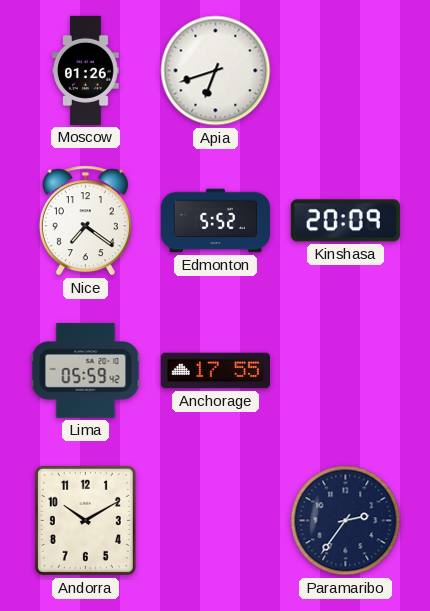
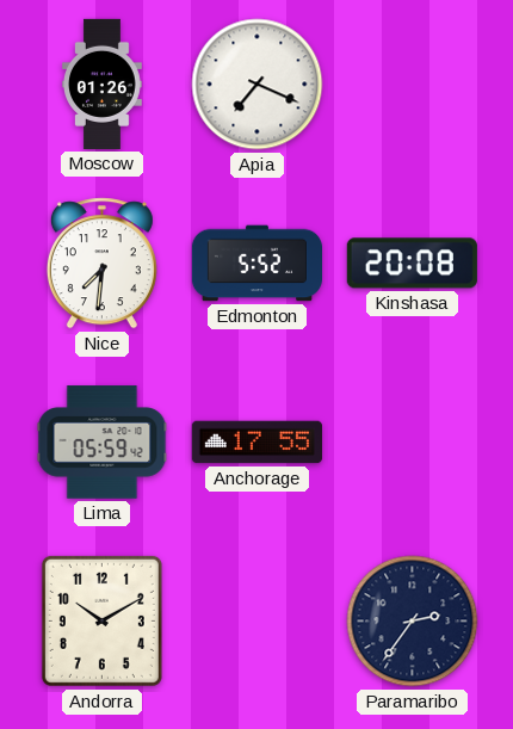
Apia: 6:42 -> 7:19 (258, 85)
Nice: 7:21 -> 7:31 (101, 264)
Kinshasa: 20:09 -> 20:08 (412, 264)
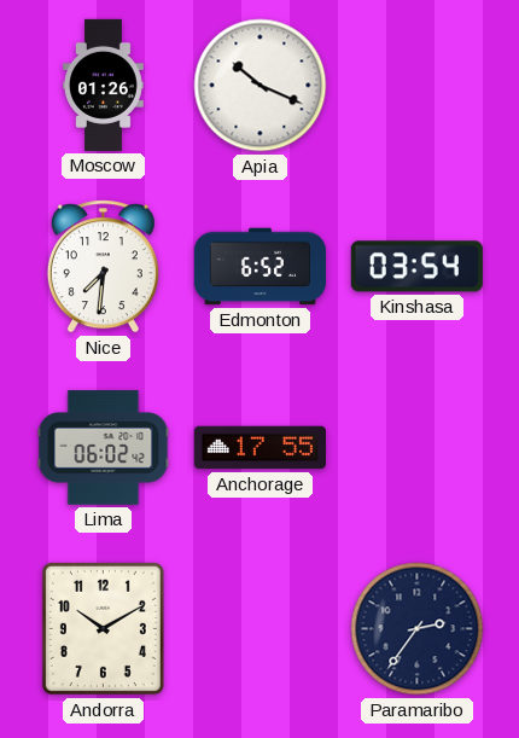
Apia: 7:19 -> 10:19 (261, 86)
Edmonton: 5:52 -> 6:52 (259, 267)
Kinshasa: 20:08 -> 03:54 (416, 267)
Lima: 05:59 -> 06:02 (104, 448)
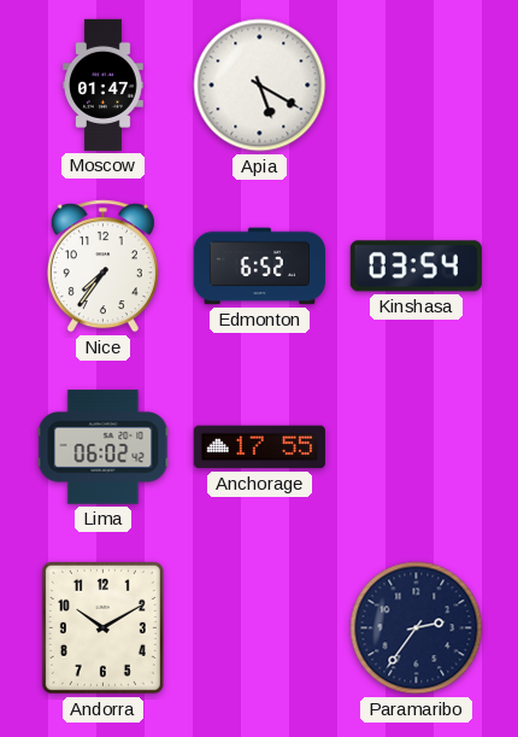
Moscow: 01:26 -> 01:47 (104, 84)
Apia: 10:19 -> 5:20 (260, 86)
Nice: 7:31 -> 7:36 (102, 267)
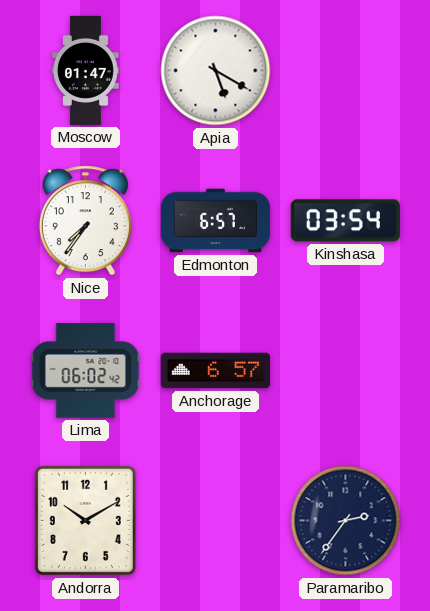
Edmonton: 6:52 -> 6:57 (215, 221)
Anchorage: 17:55 -> 6:57 (215, 371)
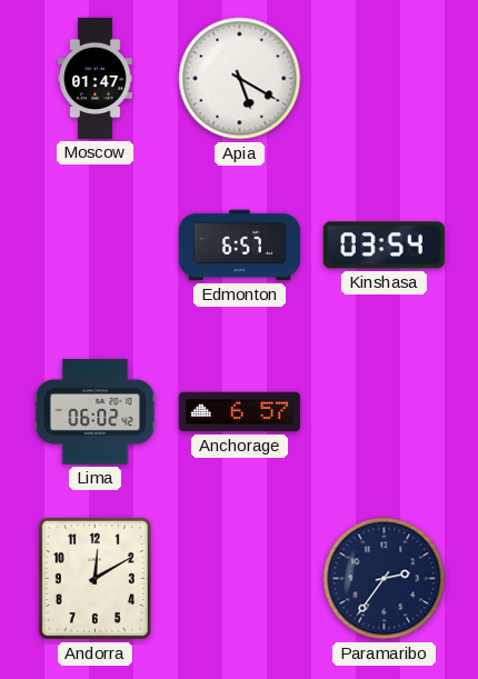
Nice: 7:36 -> none (85, 221)
Andorra: 10:10 -> 12:10 (94, 578)
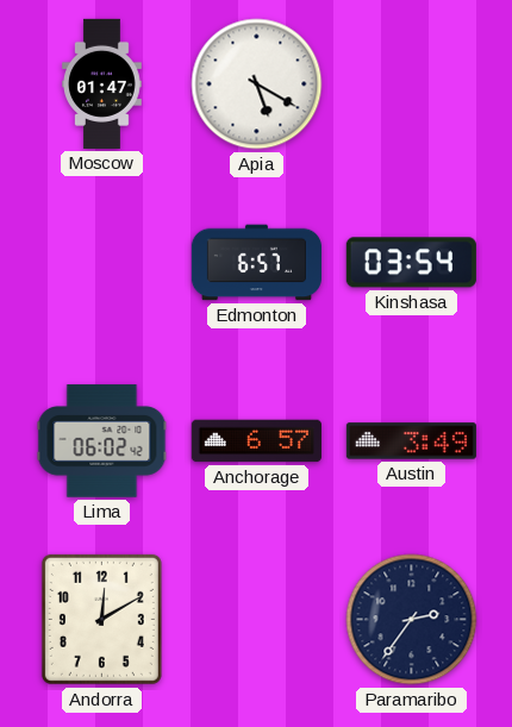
Austin: none -> 3:49 (411, 441)
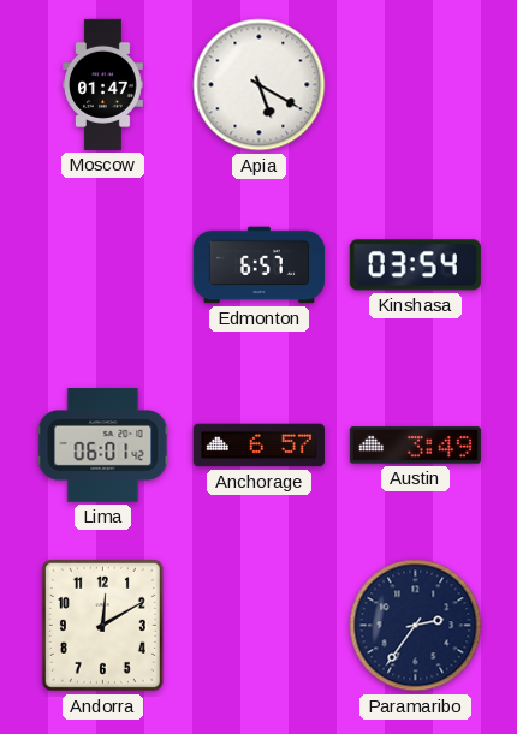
Lima: 06:02 -> 06:01 (103, 446)
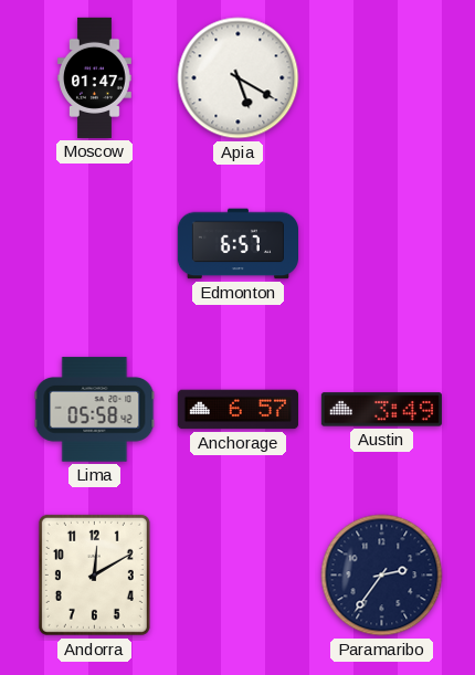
Kinshasa: 03:54 -> none (415, 265)
Lima: 06:01 -> 05:58 (95, 410)
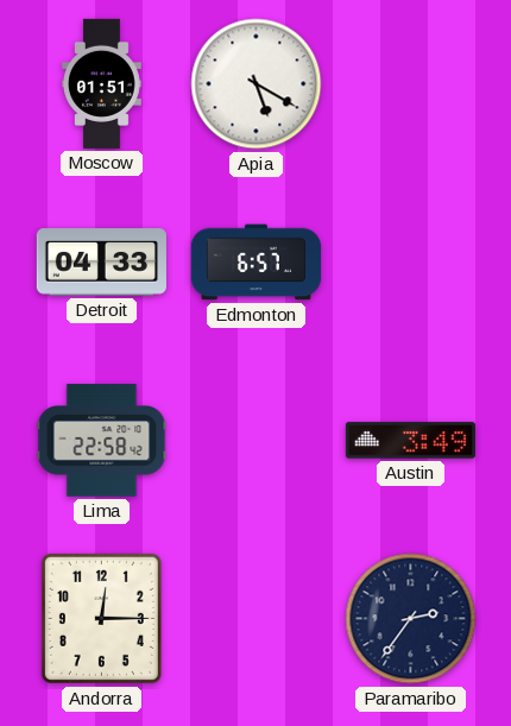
Moscow: 01:47 -> 01:51 (102, 83)
Detroit: none -> 04:33 (101, 263)
Lima: 05:58 -> 22:58 (102, 441)
Anchorage: 6:57 -> none (237, 410)
Andorra: 12:10 -> 12:15 (101, 618)
